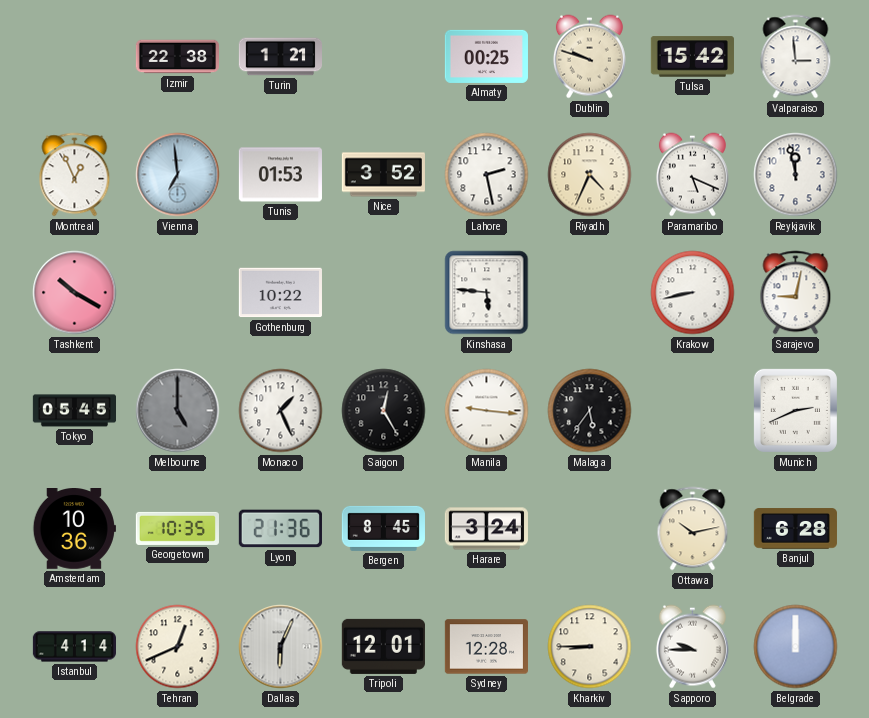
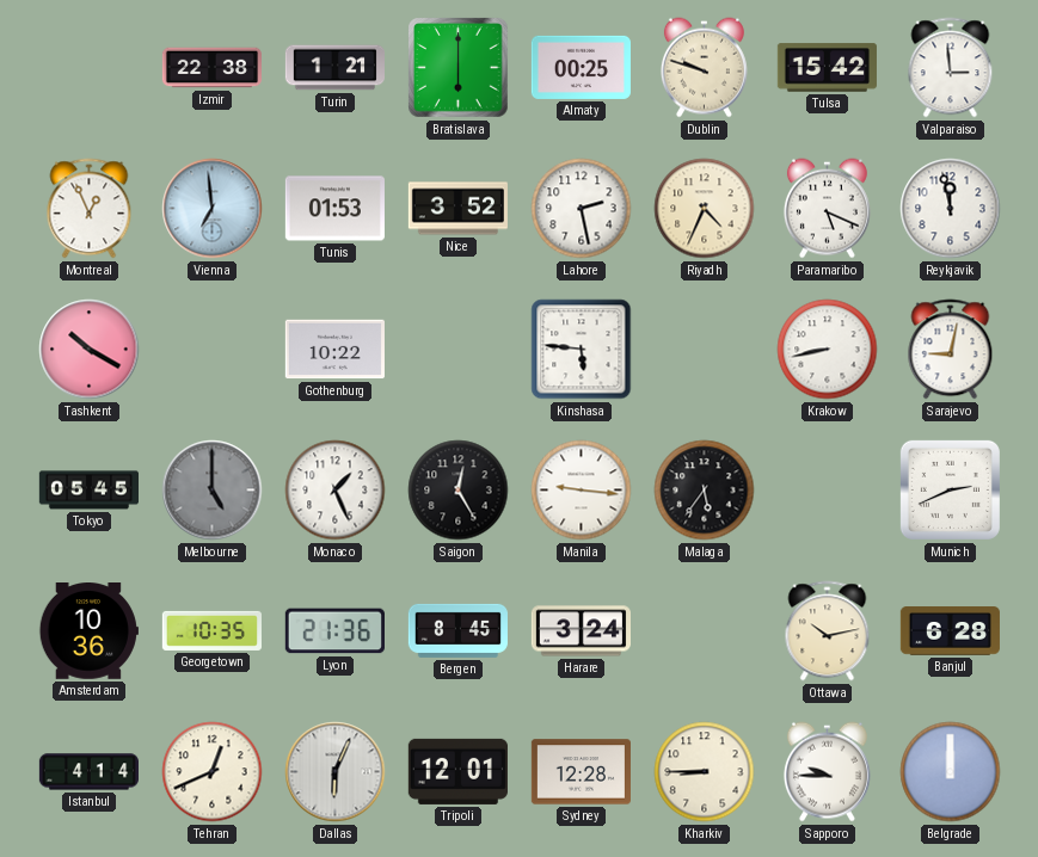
Bratislava: none -> 6:00 (459, 68)
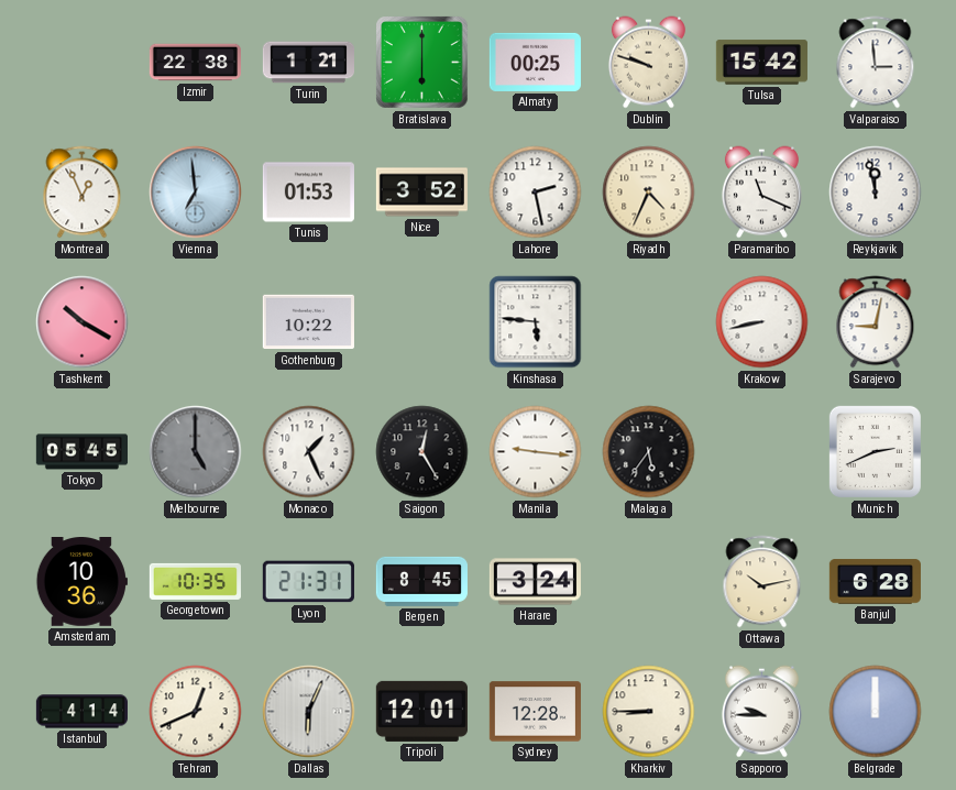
Paramaribo: 5:19 -> 11:19 (761, 193)
Lyon: 21:36 -> 21:31 (308, 582)
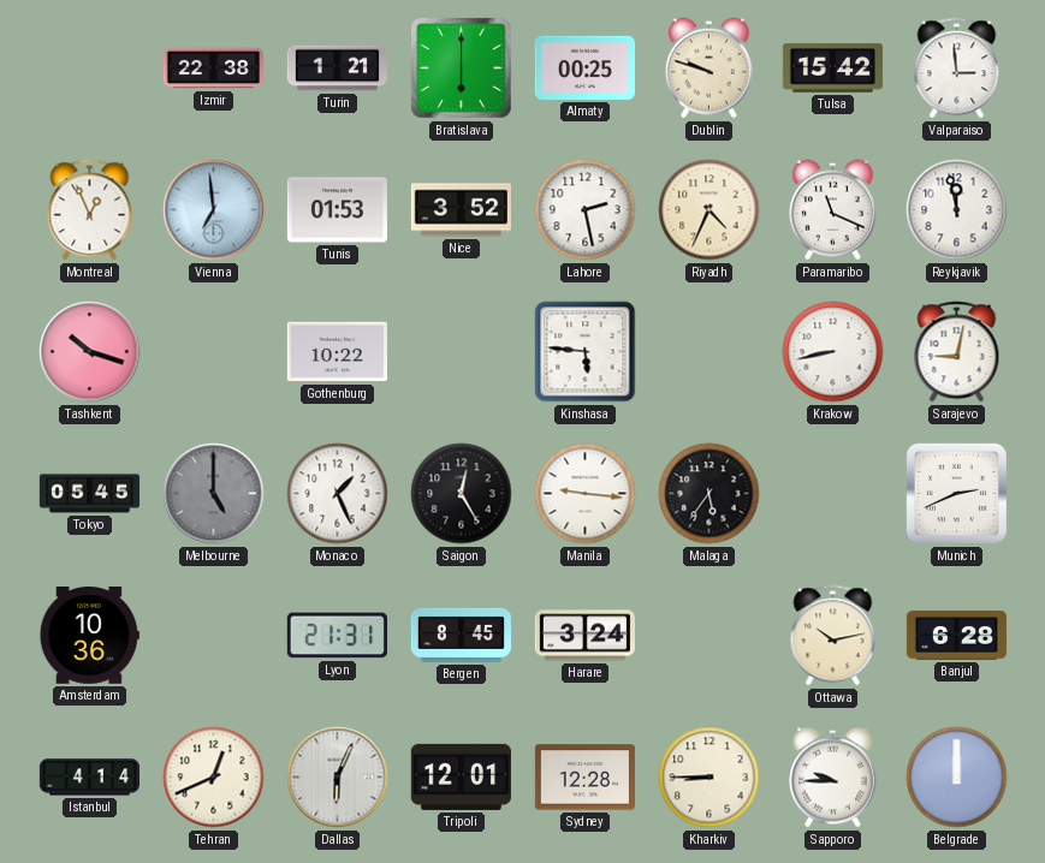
Tashkent: 10:20 -> 10:18 (90, 352)
Georgetown: 10:35 -> none (195, 581)
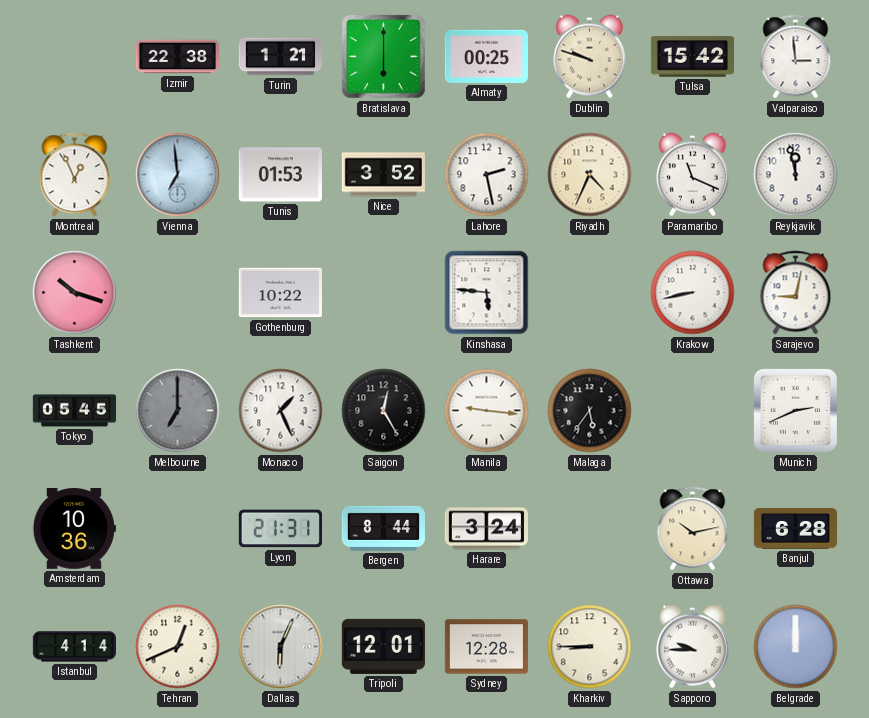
Melbourne: 5:00 -> 7:00 (178, 411)
Bergen: 8:45 -> 8:44 (383, 528)
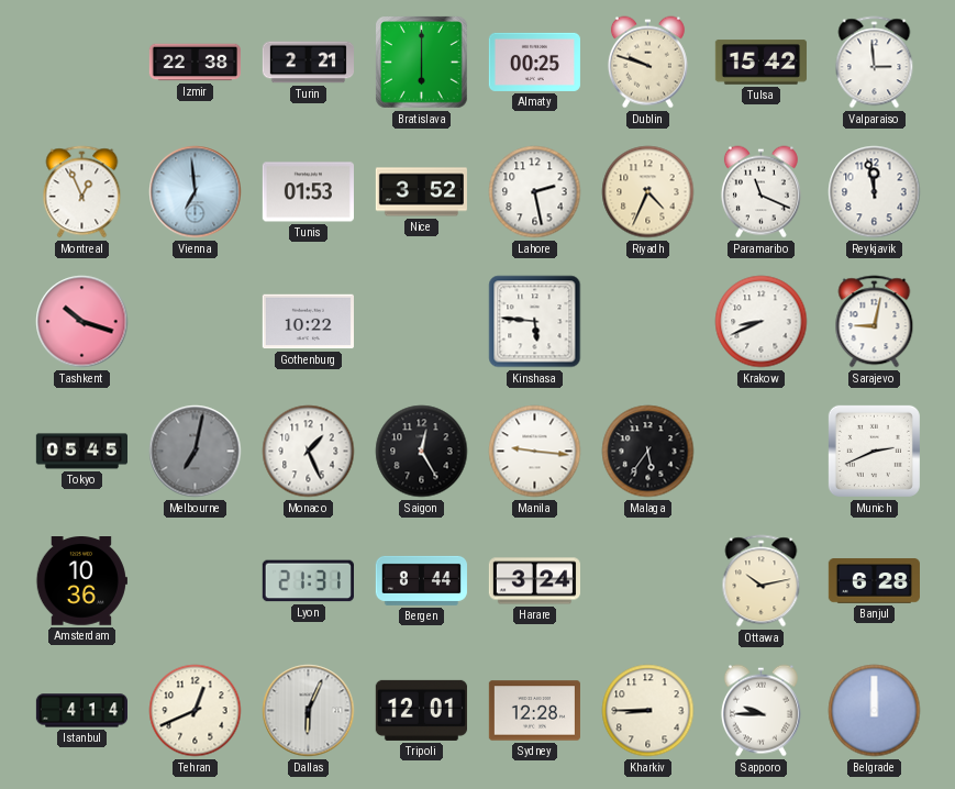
Turin: 1:21 -> 2:21 (308, 63)
Krakow: 8:43 -> 8:41 (762, 322)
Melbourne: 7:00 -> 7:02 (196, 452)
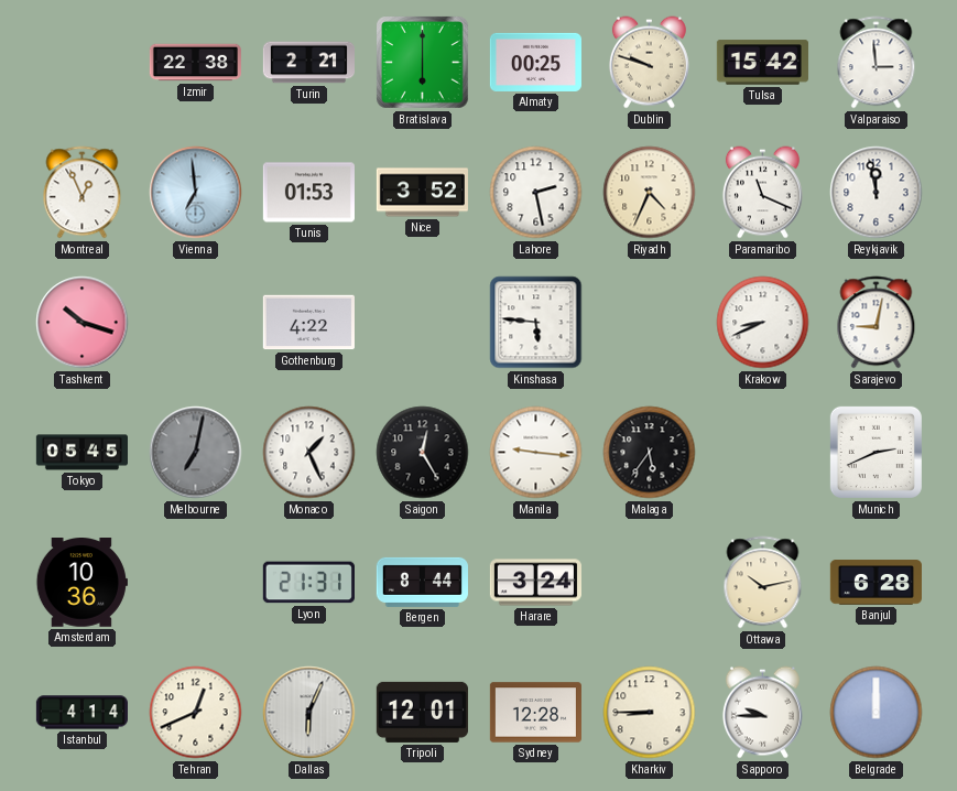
Gothenburg: 10:22 -> 4:22 (308, 323)
